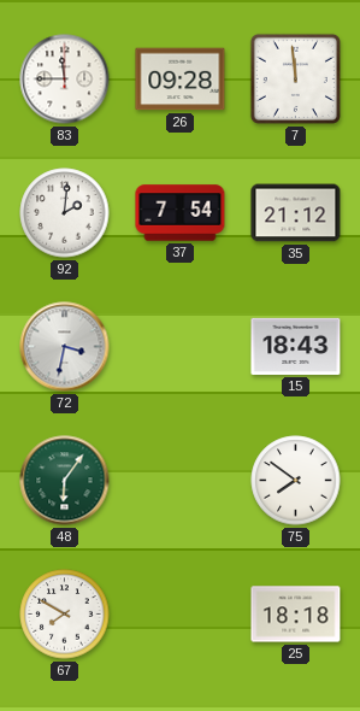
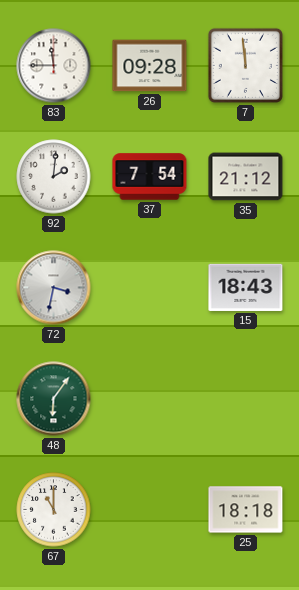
75: 7:51 -> none (296, 481)
67: 7:50 -> 11:00 (54, 510)
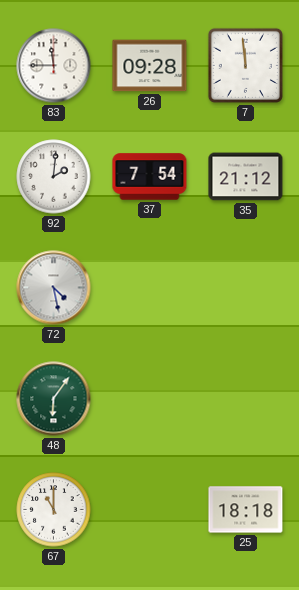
72: 3:32 -> 4:28 (54, 288)
15: 18:43 -> none (246, 287)
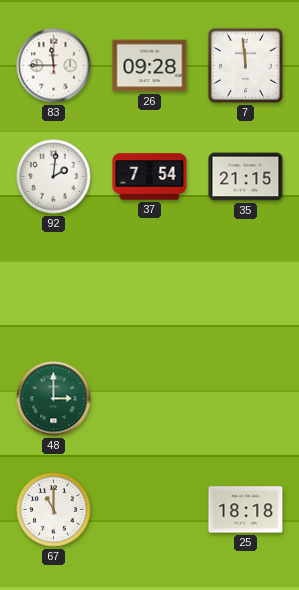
35: 21:12 -> 21:15 (246, 177)
72: 4:28 -> none (54, 288)
48: 6:06 -> 3:00 (54, 399)
